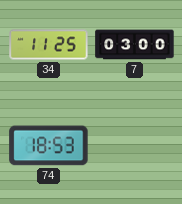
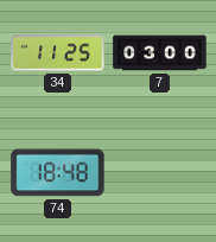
74: 18:53 -> 18:48 (58, 173)
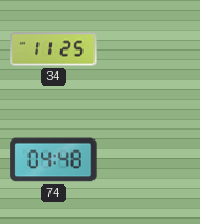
7: 03:00 -> none (160, 53)
74: 18:48 -> 04:48 (54, 160)
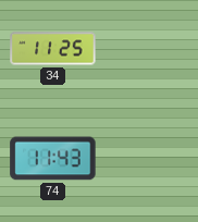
74: 04:48 -> 11:43 (53, 159)
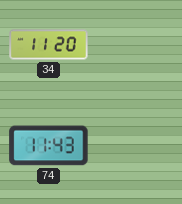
34: 11:25 -> 11:20 (49, 45)
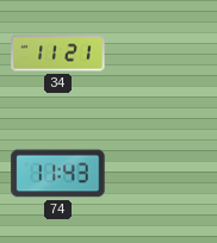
34: 11:20 -> 11:21 (58, 54)
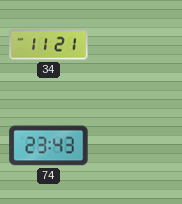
74: 11:43 -> 23:43 (49, 146)
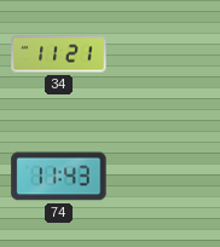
74: 23:43 -> 11:43 (59, 177)
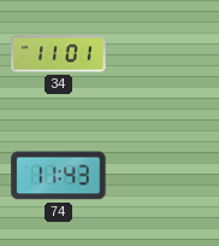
34: 11:21 -> 11:01 (59, 54)
